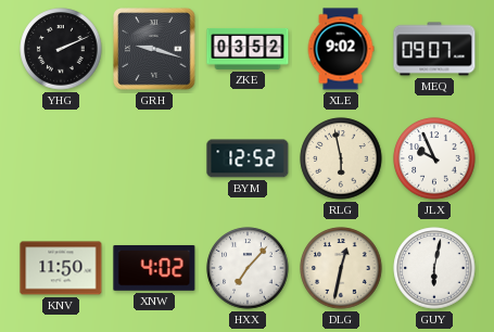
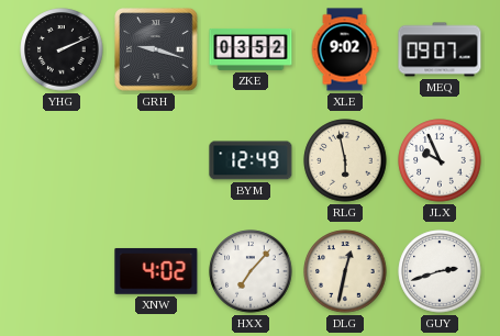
BYM: 12:52 -> 12:49 (251, 160)
KNV: 11:50 -> none (61, 268)
GUY: 6:02 -> 2:42 (440, 271)
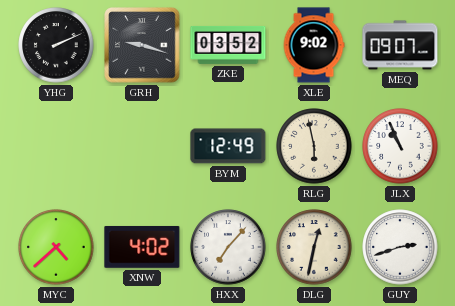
JLX: 9:56 -> 10:56 (400, 146)
MYC: none -> 4:38 (56, 247)
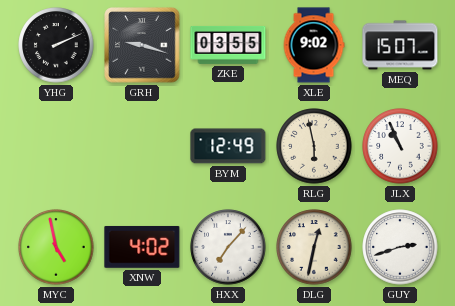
ZKE: 03:52 -> 03:55 (228, 45)
MEQ: 09:07 -> 15:07 (400, 45)
MYC: 4:38 -> 4:58 (56, 247)
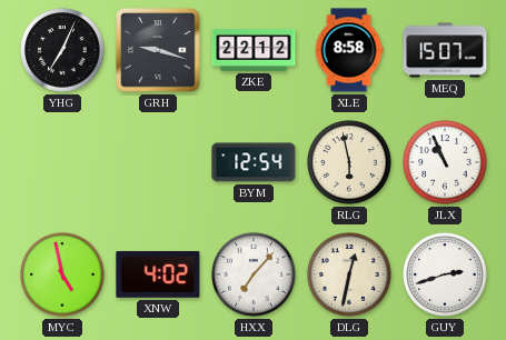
YHG: 2:11 -> 7:04 (62, 50)
ZKE: 03:55 -> 22:12 (254, 50)
XLE: 9:02 -> 8:58 (349, 50)
BYM: 12:49 -> 12:54 (254, 162)
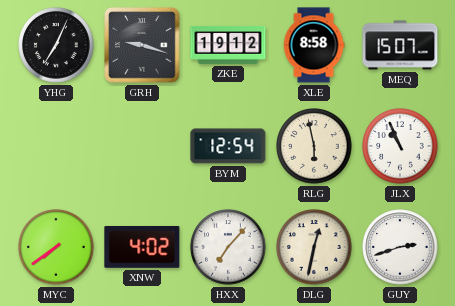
ZKE: 22:12 -> 19:12 (228, 45)
MYC: 4:58 -> 7:39 (56, 247)
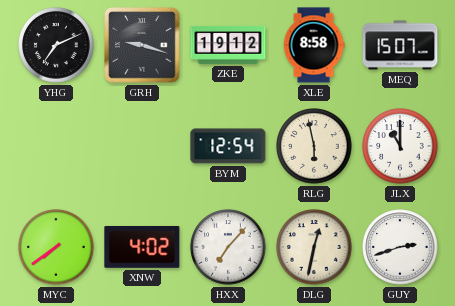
YHG: 7:04 -> 7:11 (56, 45)
JLX: 10:56 -> 11:00 (400, 146)
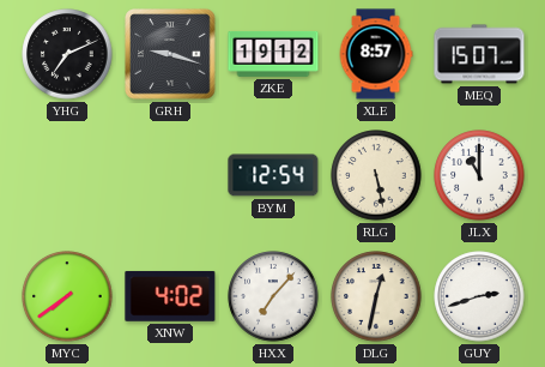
XLE: 8:58 -> 8:57 (376, 54)
RLG: 5:58 -> 5:28 (376, 175)
